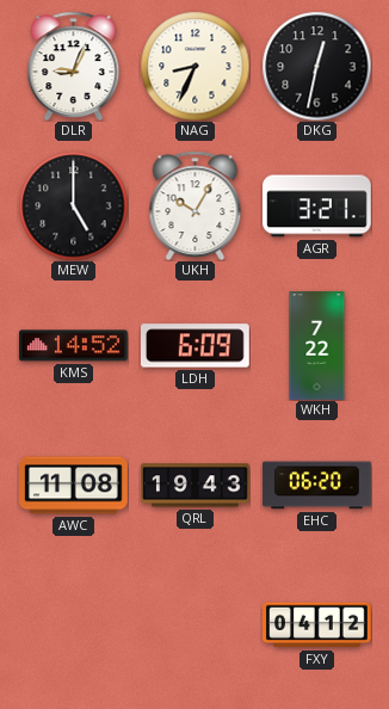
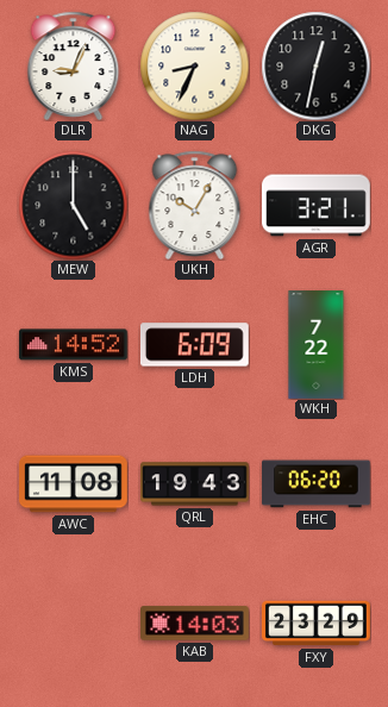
KAB: none -> 14:03 (195, 624)
FXY: 04:12 -> 23:29 (317, 624)
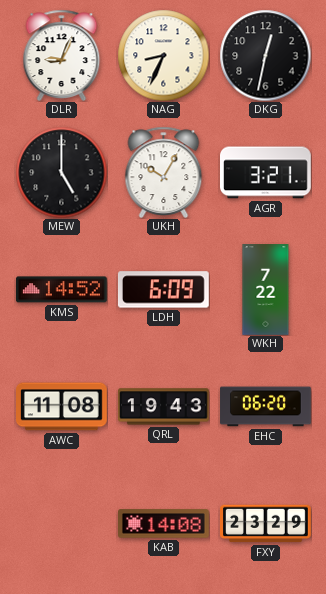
KAB: 14:03 -> 14:08 (164, 524)
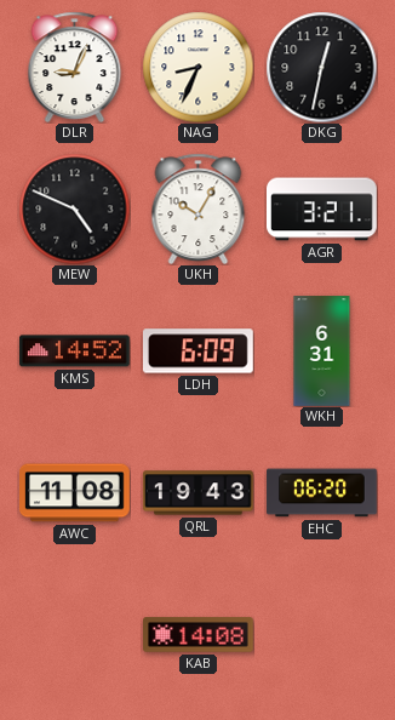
MEW: 5:00 -> 4:49 (74, 208)
WKH: 7:22 -> 6:31 (322, 352)
FXY: 23:29 -> none (266, 524)
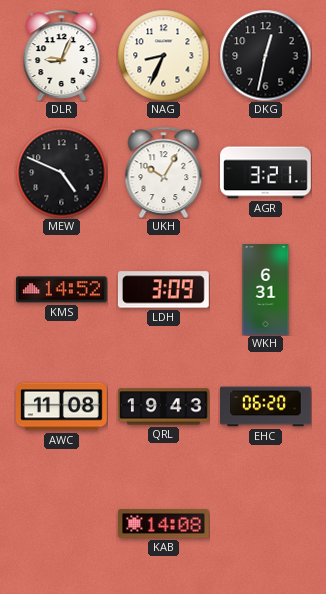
LDH: 6:09 -> 3:09 (163, 290)
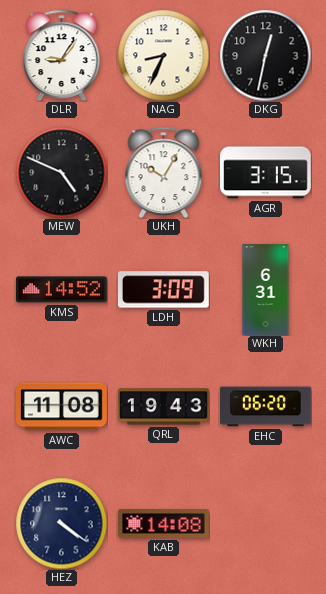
DLR: 9:04 -> 9:06 (62, 55)
AGR: 3:21 -> 3:15 (266, 173)
HEZ: none -> 4:21 (61, 523)
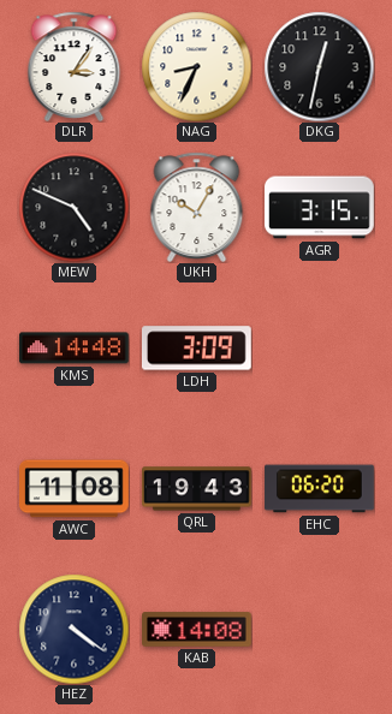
DLR: 9:06 -> 3:06 (75, 66)
KMS: 14:52 -> 14:48 (75, 349)
WKH: 6:31 -> none (266, 290)
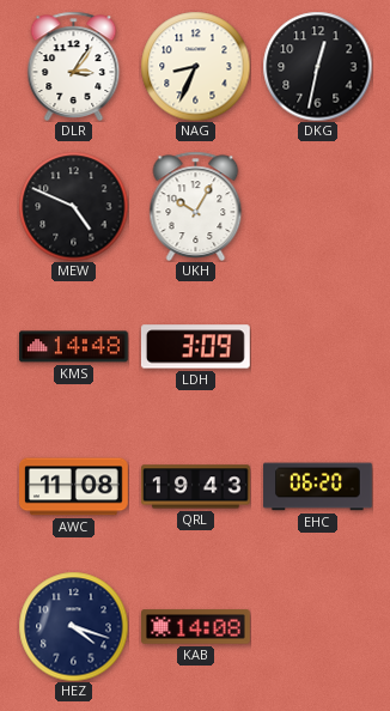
AGR: 3:15 -> none (320, 208)
HEZ: 4:21 -> 4:18 (73, 626)
